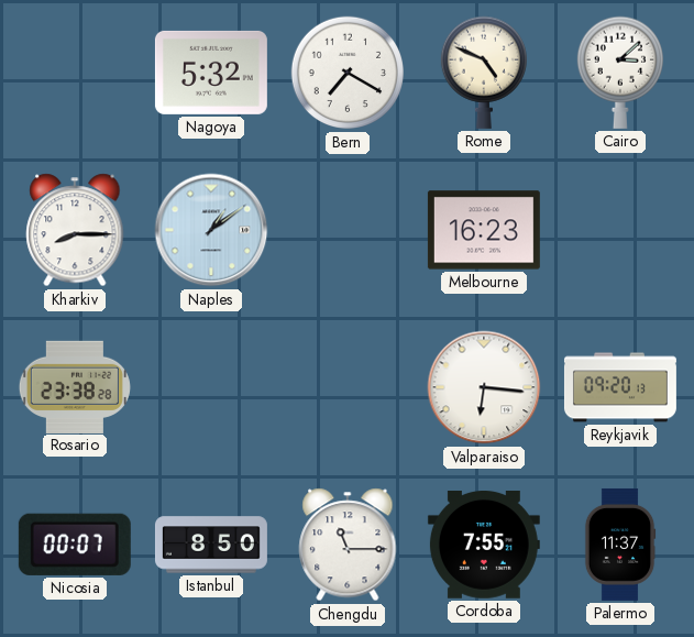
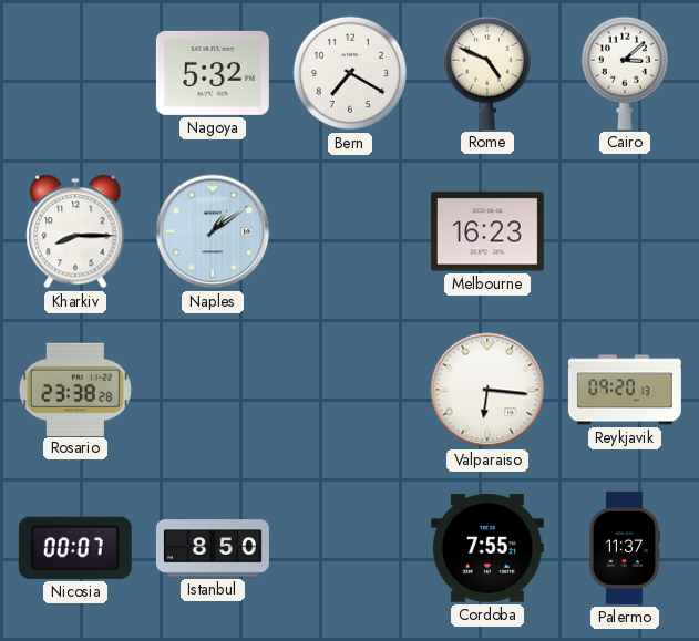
Chengdu: 11:15 -> none (348, 545)
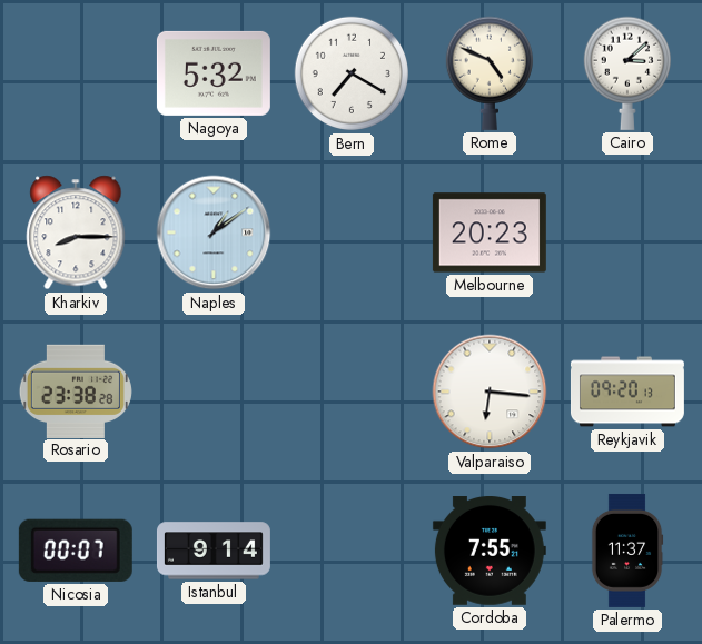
Melbourne: 16:23 -> 20:23 (490, 232)
Istanbul: 8:50 -> 9:14 (214, 551)
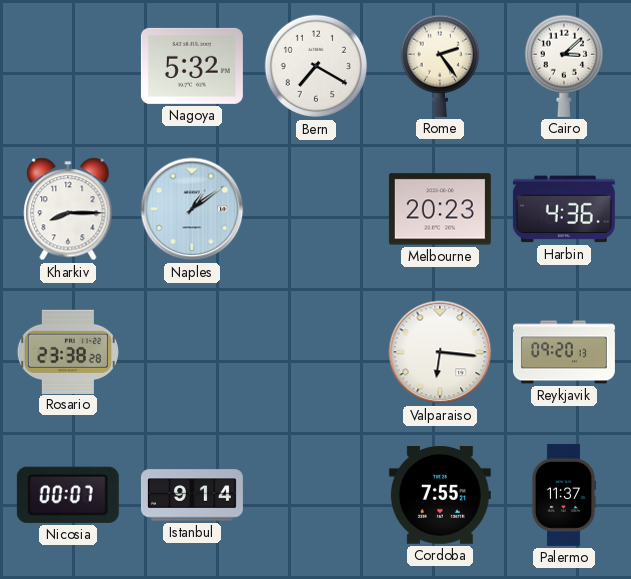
Rome: 4:49 -> 2:24 (439, 66)
Harbin: none -> 4:36 (564, 209)
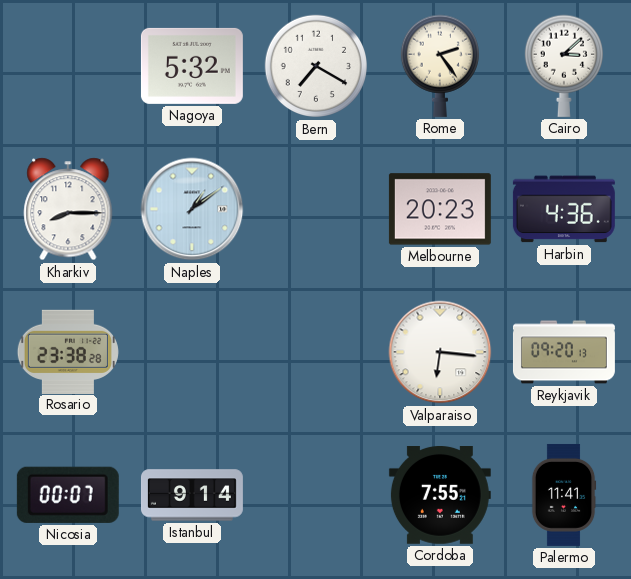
Palermo: 11:37 -> 11:41 (564, 495)
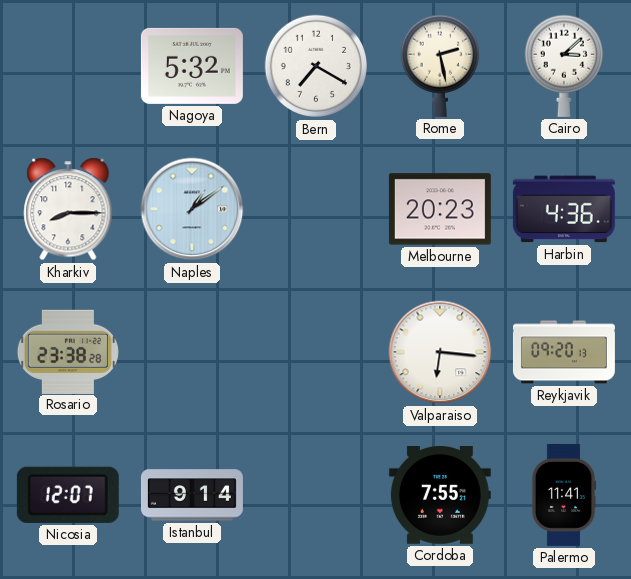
Rome: 2:24 -> 2:28 (439, 66)
Nicosia: 00:07 -> 12:07 (68, 495)
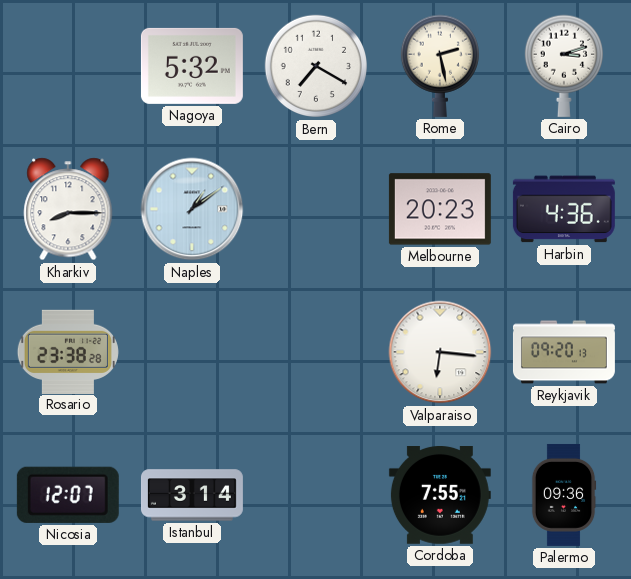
Cairo: 3:08 -> 3:12 (563, 66)
Istanbul: 9:14 -> 3:14 (192, 495)
Palermo: 11:41 -> 09:36 (564, 495)
